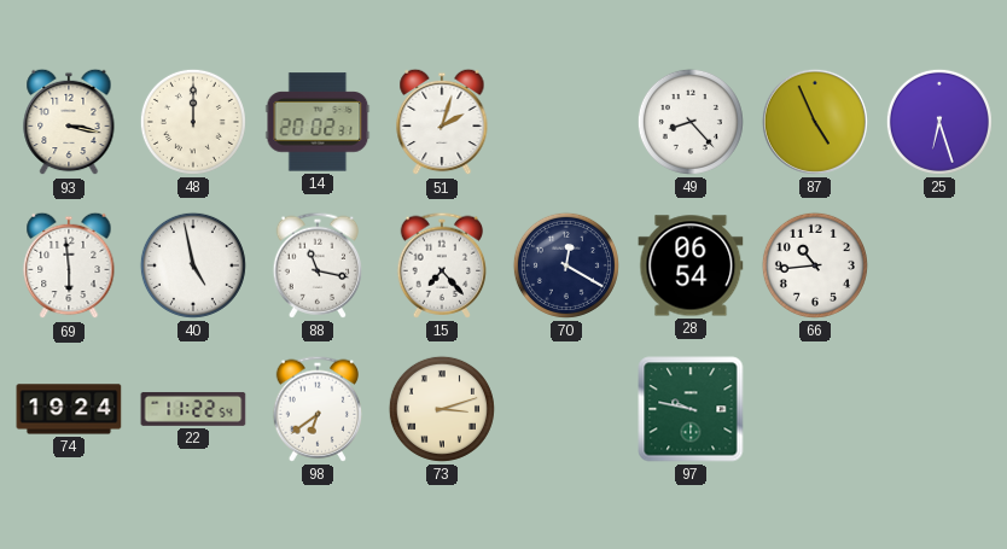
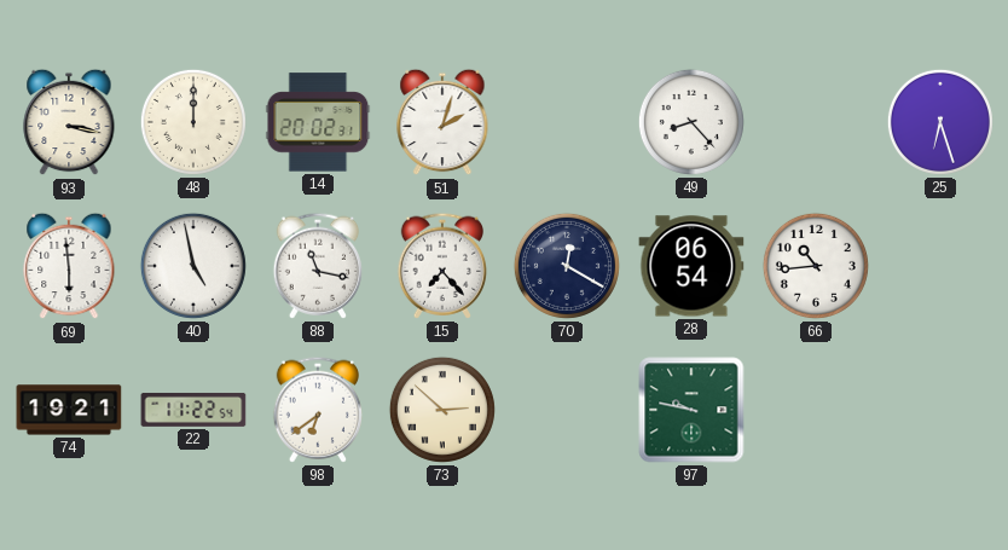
87: 4:56 -> none (815, 122)
74: 19:24 -> 19:21 (69, 410)
73: 3:12 -> 2:52 (442, 410)
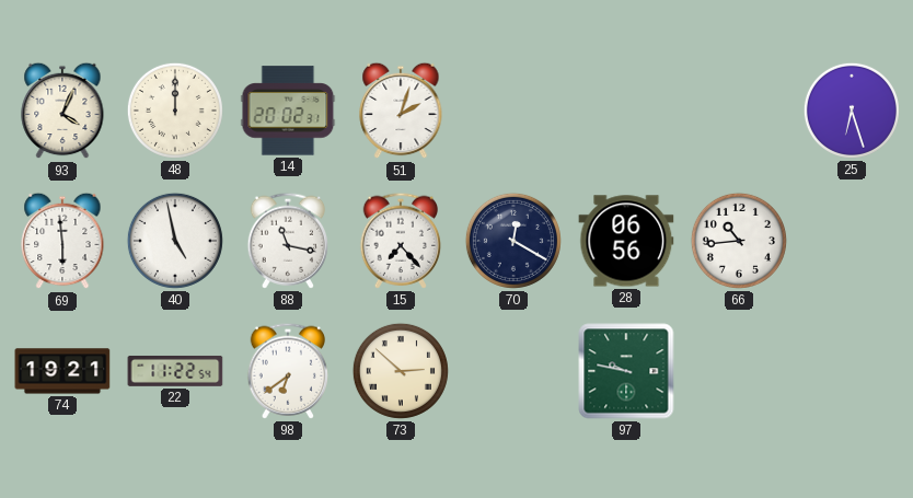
93: 3:17 -> 4:04 (62, 111)
49: 8:23 -> none (691, 122)
28: 06:54 -> 06:56 (626, 241)
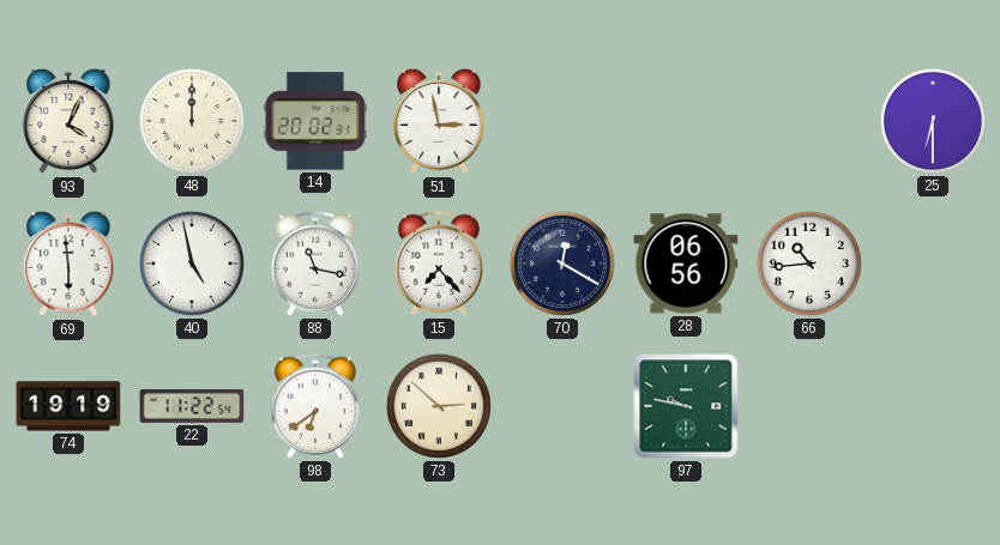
51: 2:03 -> 2:58 (439, 121)
25: 6:27 -> 6:30 (933, 121)
74: 19:21 -> 19:19 (68, 406)
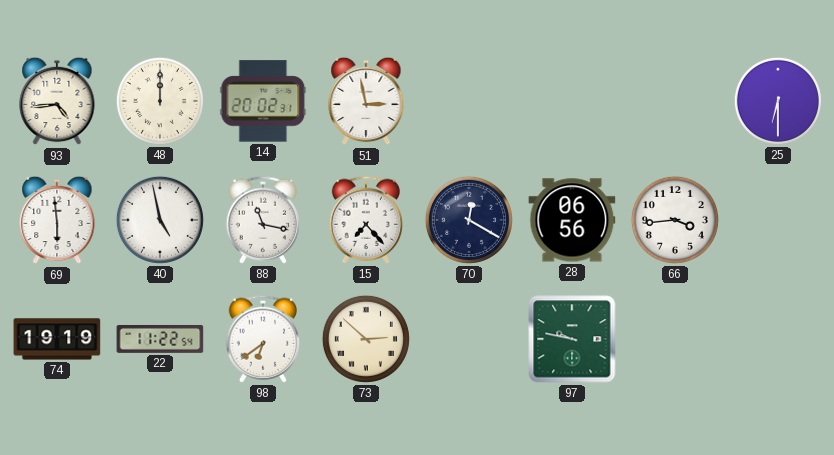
93: 4:04 -> 4:44 (57, 101)
66: 10:44 -> 3:44 (675, 220)
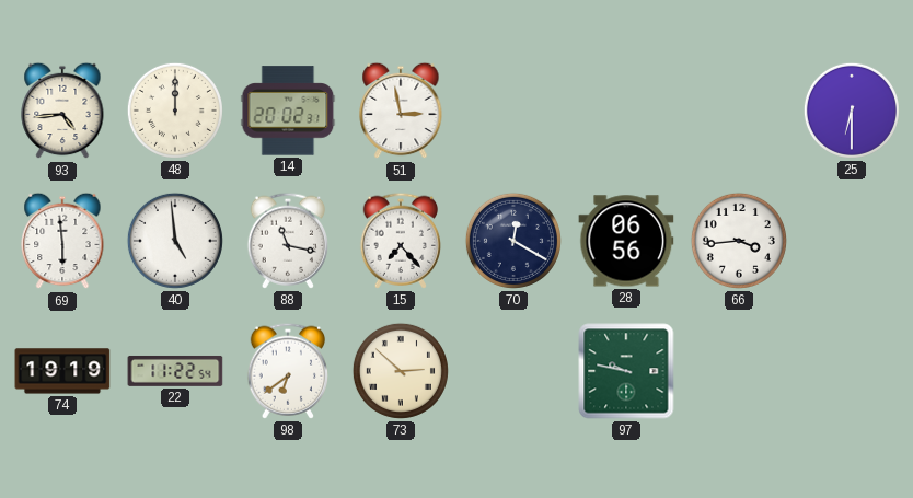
40: 4:58 -> 4:59 (175, 241)
